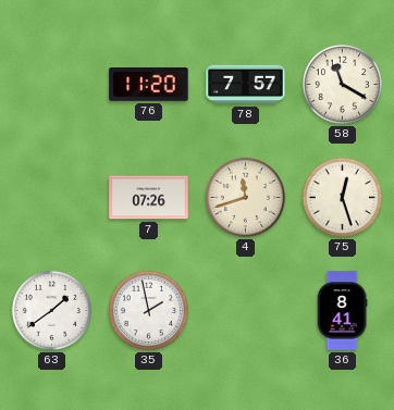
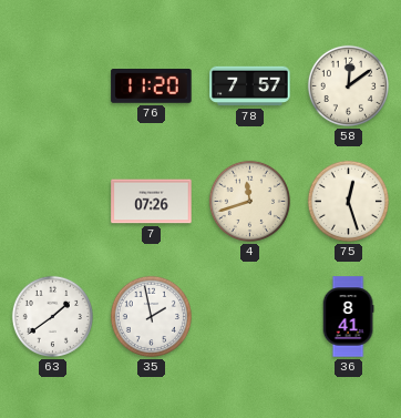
58: 11:20 -> 12:09 (348, 85)
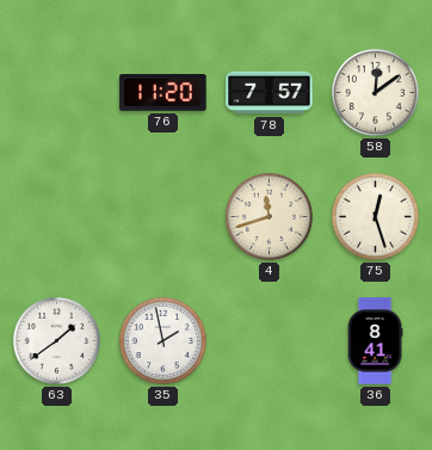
7: 07:26 -> none (152, 202)
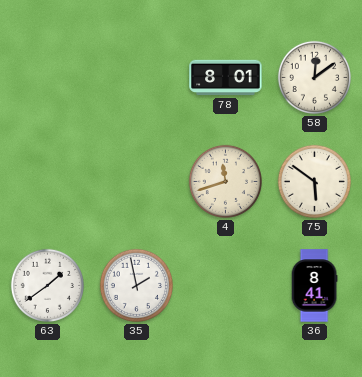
76: 11:20 -> none (163, 93)
78: 7:57 -> 8:01 (226, 78)
75: 12:27 -> 5:51 (314, 181)
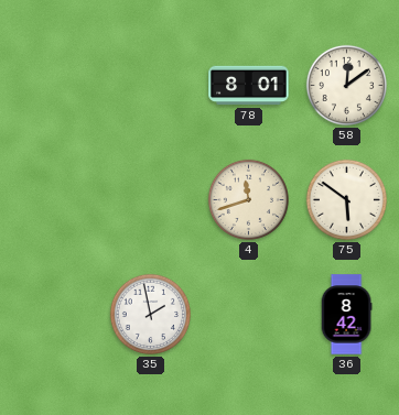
63: 1:39 -> none (47, 285)
36: 8:41 -> 8:42 (346, 315)
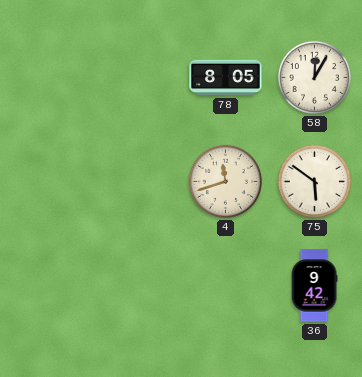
78: 8:01 -> 8:05 (226, 78)
58: 12:09 -> 12:05 (314, 77)
35: 1:58 -> none (150, 314)
36: 8:42 -> 9:42 (314, 286)
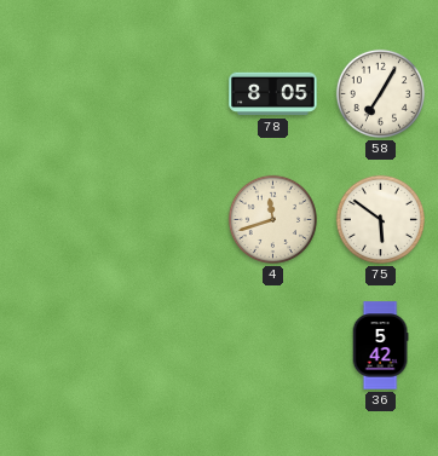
58: 12:05 -> 7:05 (380, 93)
36: 9:42 -> 5:42 (380, 346)
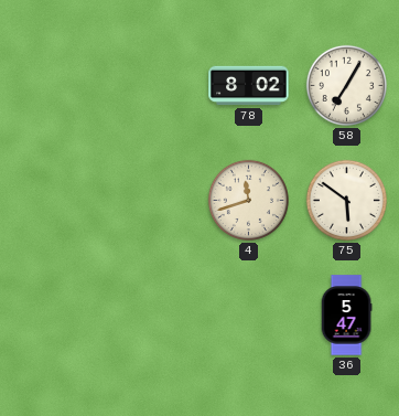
78: 8:05 -> 8:02 (249, 86)
36: 5:42 -> 5:47 (346, 316)
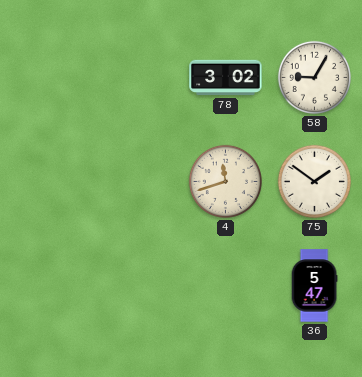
78: 8:02 -> 3:02 (226, 78)
58: 7:05 -> 9:05 (314, 77)
75: 5:51 -> 1:51 (314, 181)
